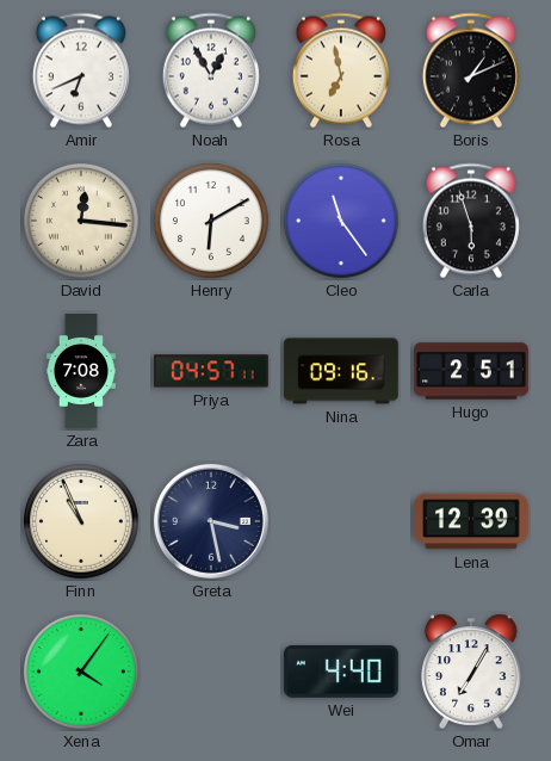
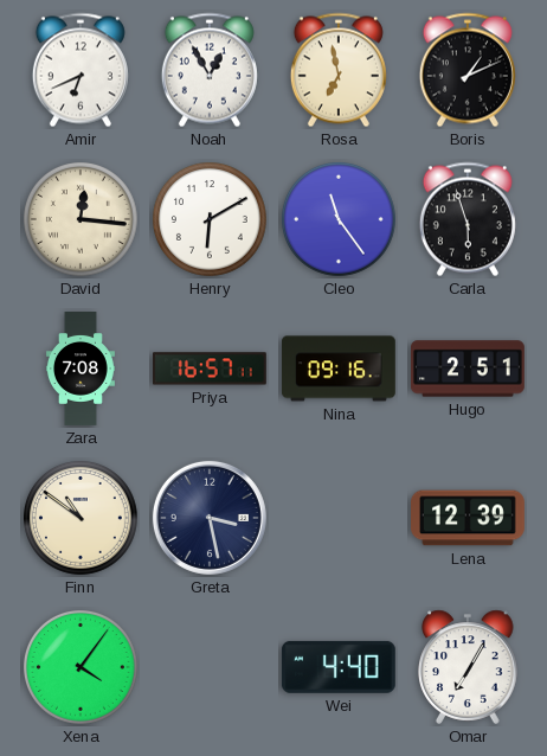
Priya: 04:57 -> 16:57 (210, 369)
Finn: 10:56 -> 10:51 (82, 519)
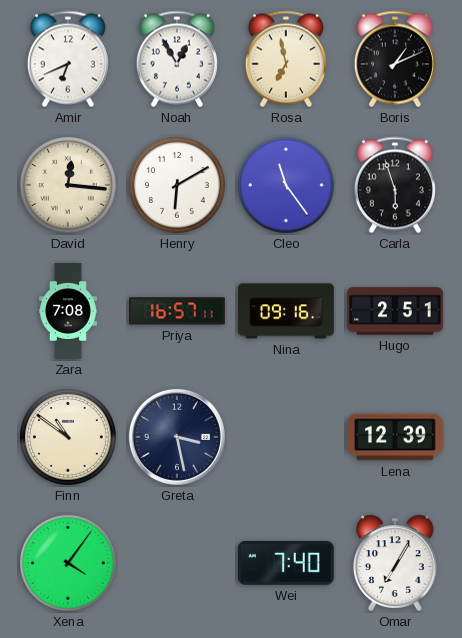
Wei: 4:40 -> 7:40 (286, 563)
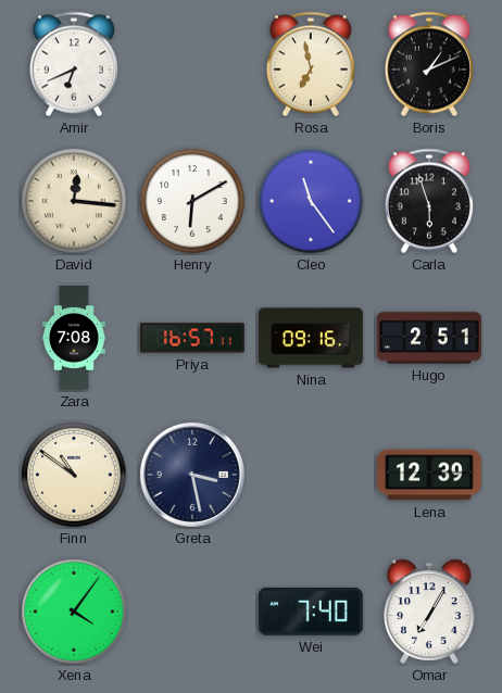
Noah: 12:55 -> none (177, 59)
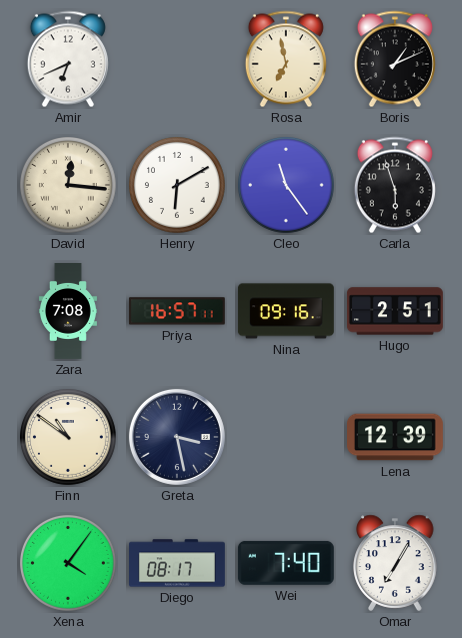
Diego: none -> 08:17 (178, 563)
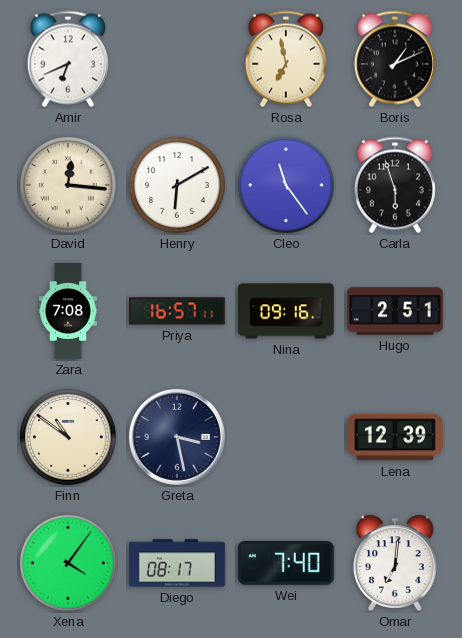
Omar: 7:05 -> 7:01 (395, 563)
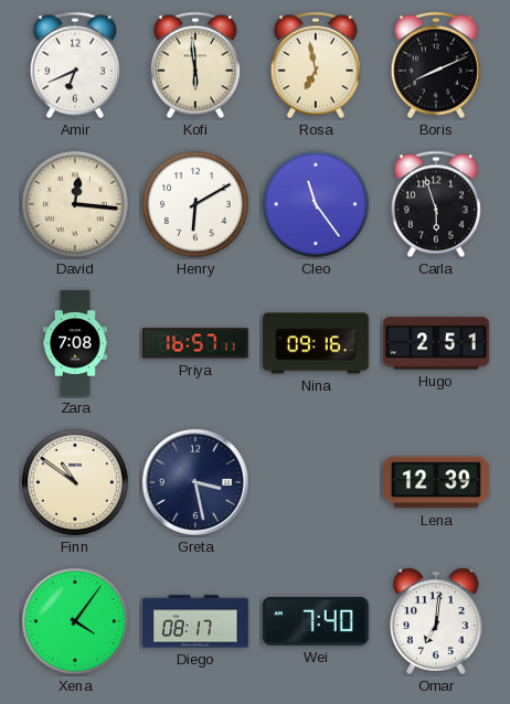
Kofi: none -> 5:59 (195, 65)
Boris: 1:11 -> 8:11 (436, 65)
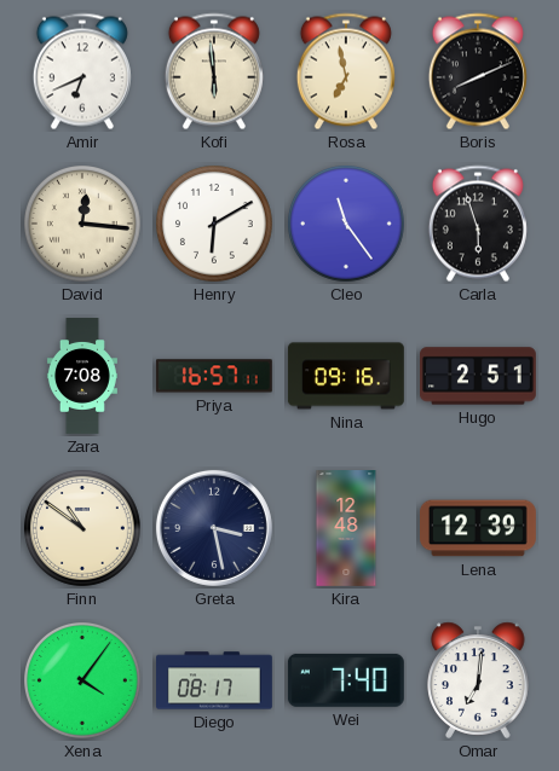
Kira: none -> 12:48 (346, 529)
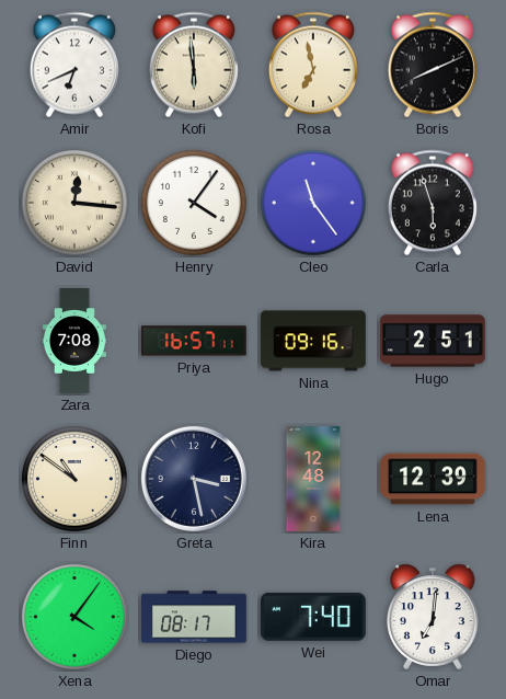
Henry: 6:10 -> 4:06 (195, 204)
